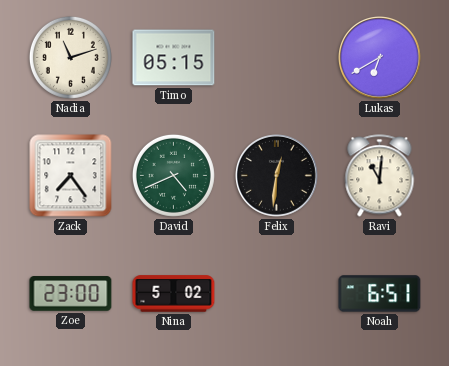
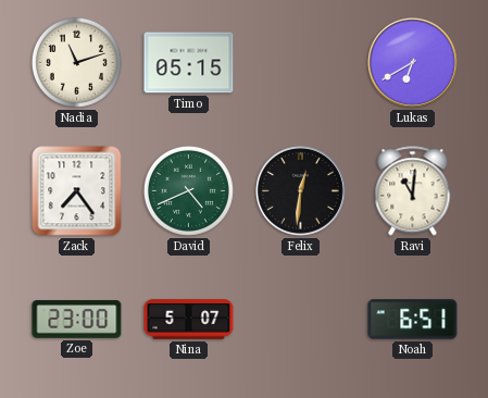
Nina: 5:02 -> 5:07 (189, 320)
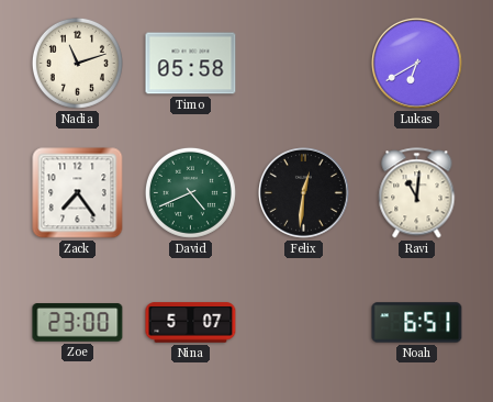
Timo: 05:15 -> 05:58 (191, 64)
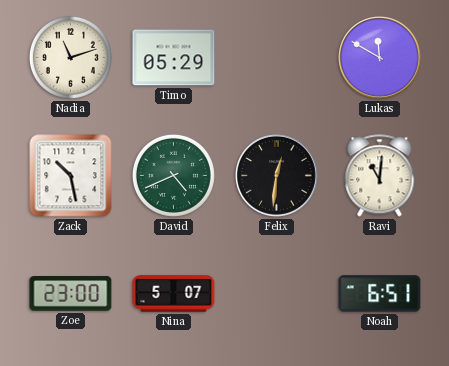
Timo: 05:58 -> 05:29 (174, 58)
Lukas: 6:40 -> 11:50 (380, 58)
Zack: 7:24 -> 10:28 (71, 176)
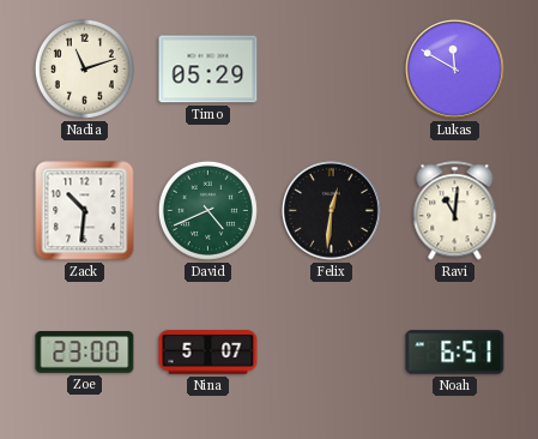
Zack: 10:28 -> 10:31 (85, 211)
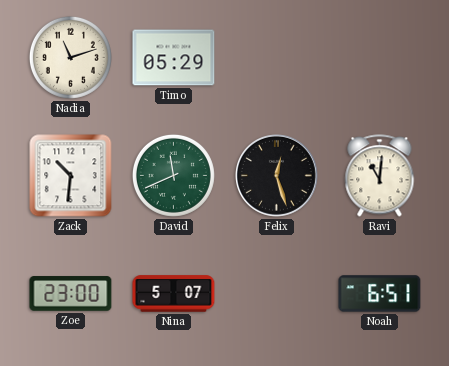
Lukas: 11:50 -> none (455, 70)
David: 4:41 -> 11:41 (173, 175)
Felix: 12:31 -> 12:27 (277, 176)
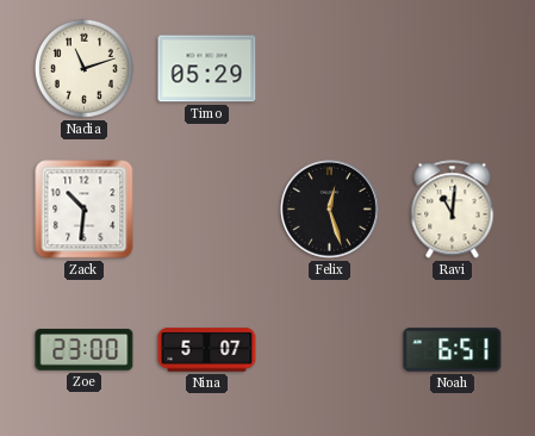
David: 11:41 -> none (173, 175)
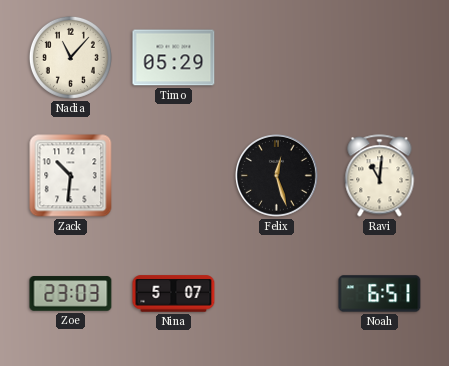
Nadia: 11:12 -> 11:07 (70, 57)
Zoe: 23:00 -> 23:03 (71, 294)
